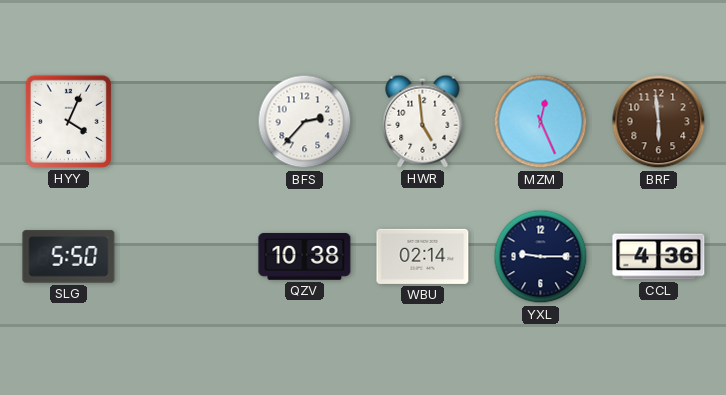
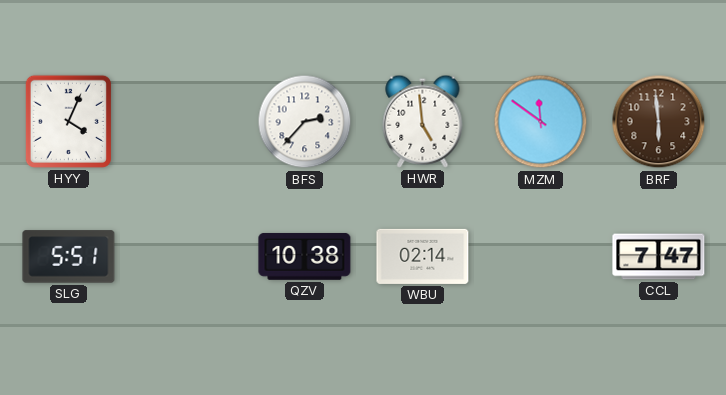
MZM: 12:26 -> 11:51 (541, 122)
SLG: 5:50 -> 5:51 (69, 257)
YXL: 9:15 -> none (541, 257)
CCL: 4:36 -> 7:47 (659, 257)
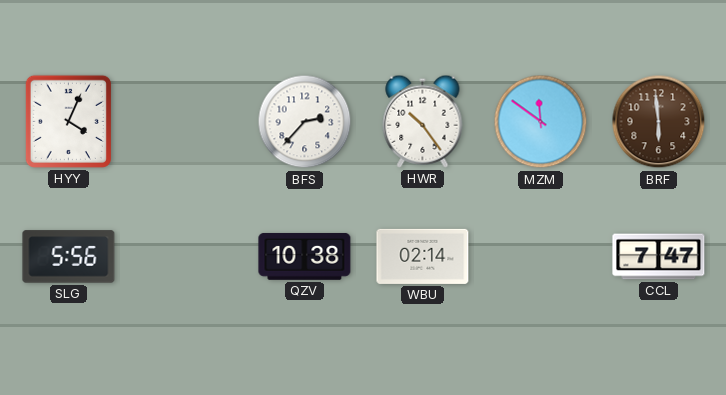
HWR: 4:59 -> 10:24 (423, 121)
SLG: 5:51 -> 5:56 (69, 257)
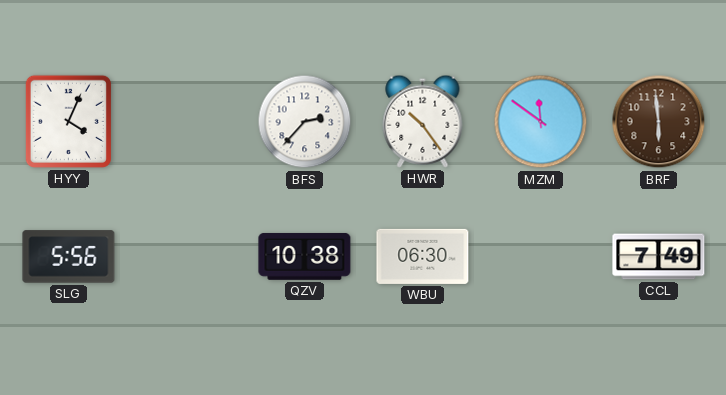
WBU: 02:14 -> 06:30 (423, 256)
CCL: 7:47 -> 7:49 (659, 257)
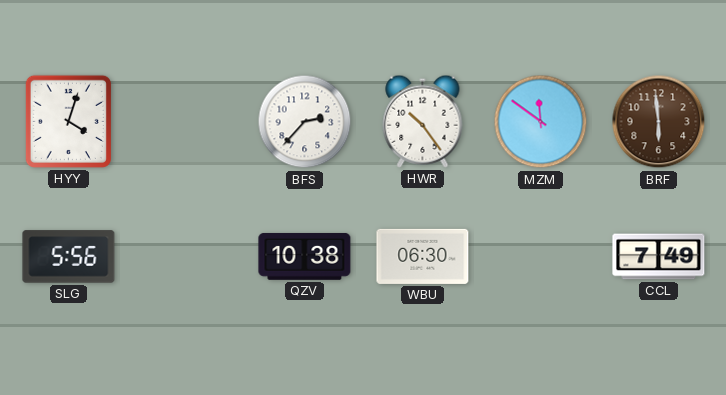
HYY: 4:04 -> 4:03 (68, 121)
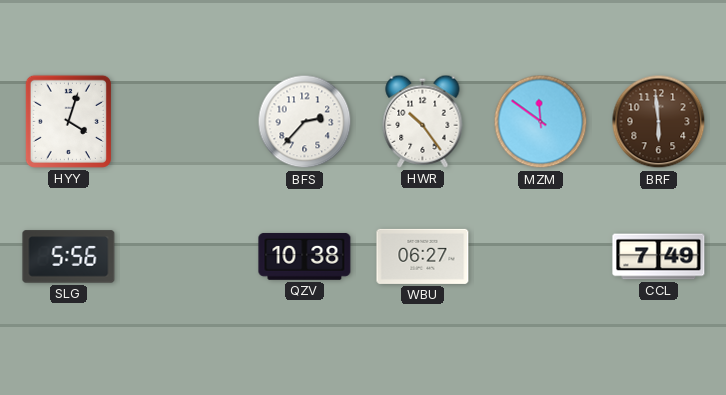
WBU: 06:30 -> 06:27 (423, 256)
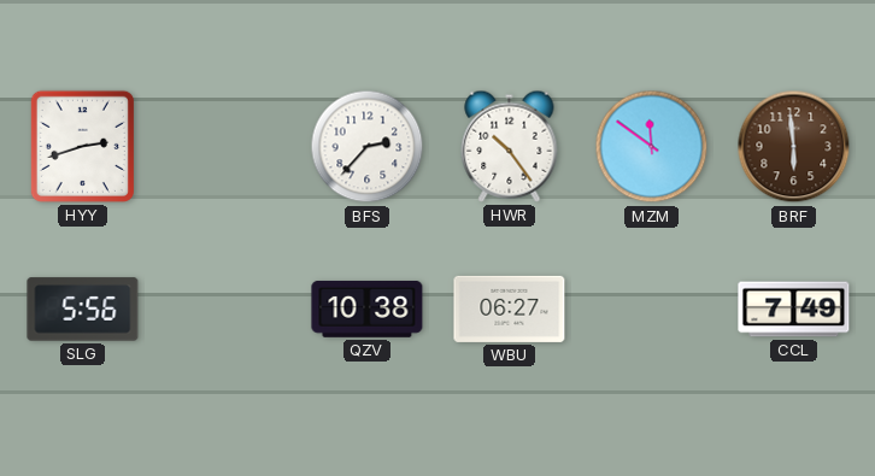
HYY: 4:03 -> 2:42 (82, 146)
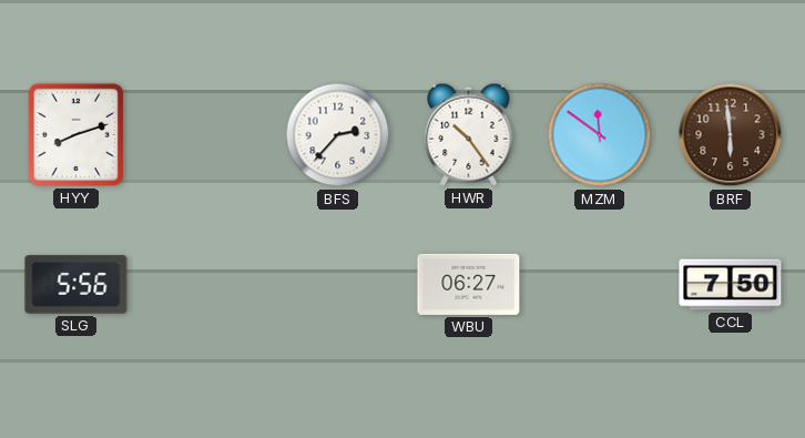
HYY: 2:42 -> 8:12 (75, 134)
QZV: 10:38 -> none (368, 308)
CCL: 7:49 -> 7:50 (731, 285)
